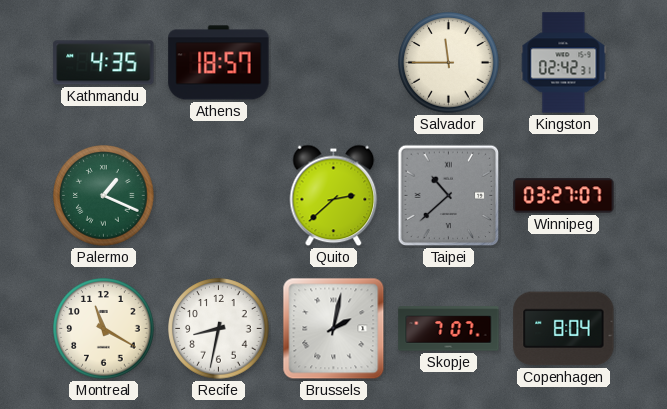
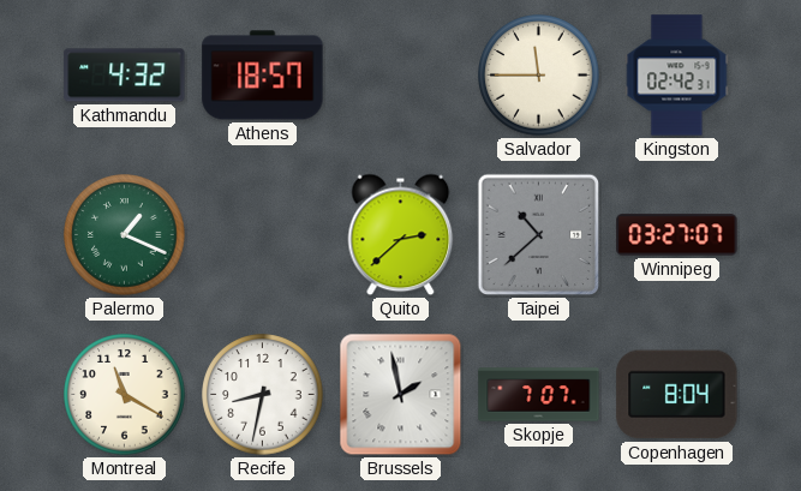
Kathmandu: 4:35 -> 4:32 (125, 76)
Brussels: 2:02 -> 1:58 (401, 395)
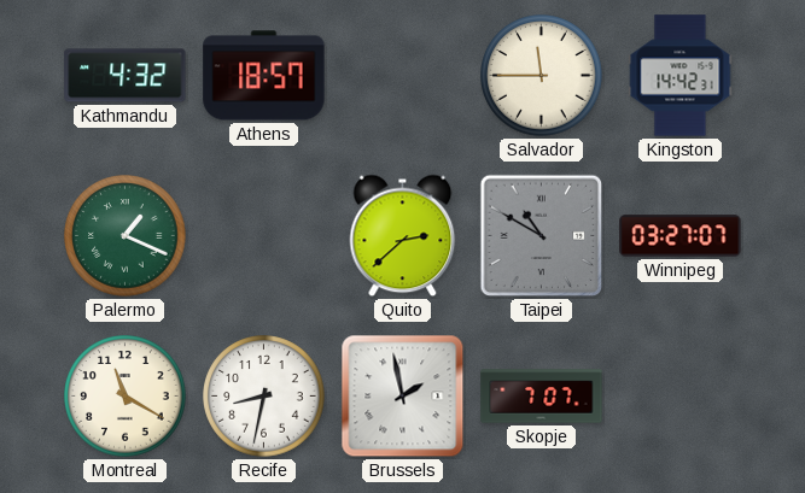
Kingston: 02:42 -> 14:42 (681, 76)
Taipei: 10:38 -> 10:50 (542, 236)
Copenhagen: 8:04 -> none (677, 395)
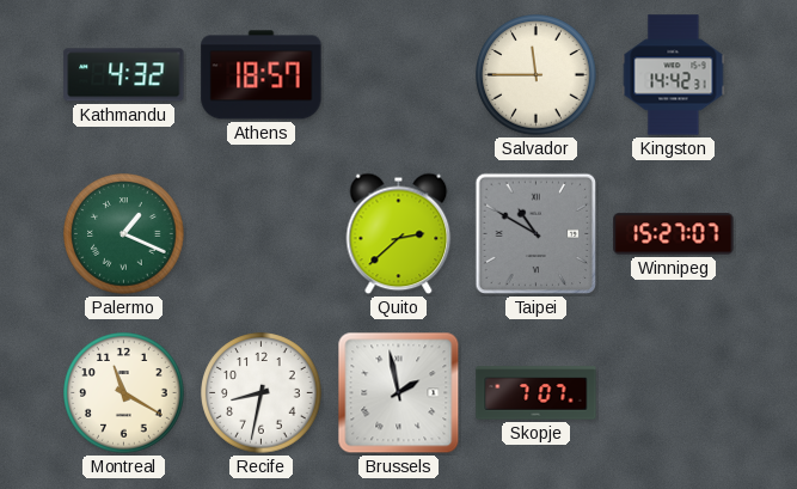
Winnipeg: 03:27 -> 15:27 (674, 234)
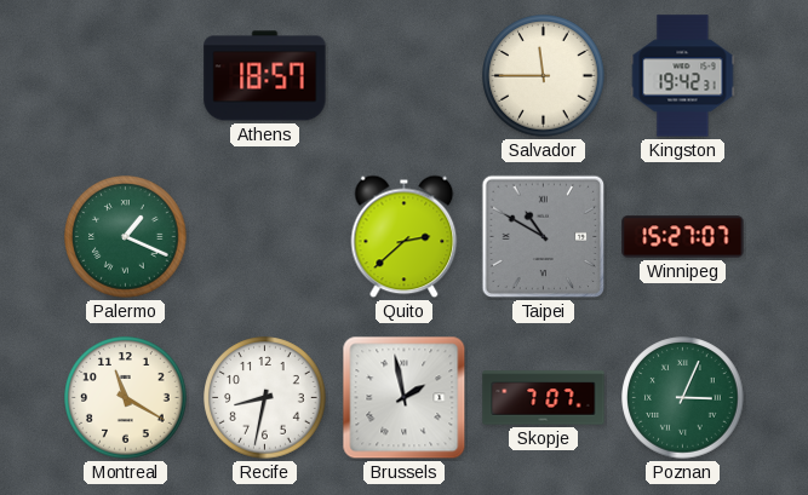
Kathmandu: 4:32 -> none (124, 75)
Kingston: 14:42 -> 19:42 (683, 76)
Poznan: none -> 3:04 (683, 398)
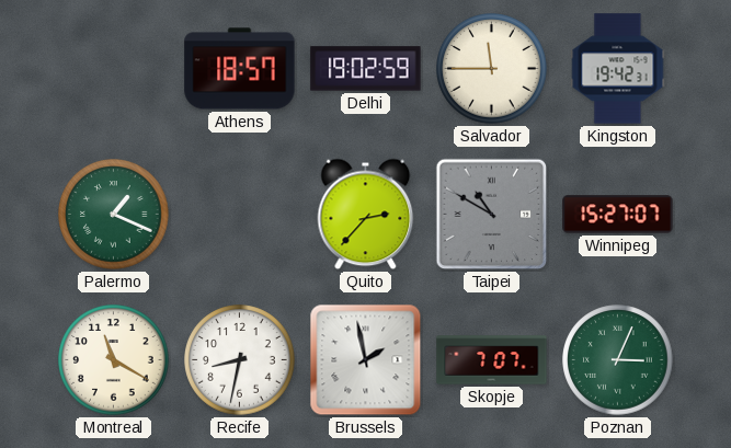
Delhi: none -> 19:02 (366, 69)
Quito: 2:38 -> 2:37 (366, 215)
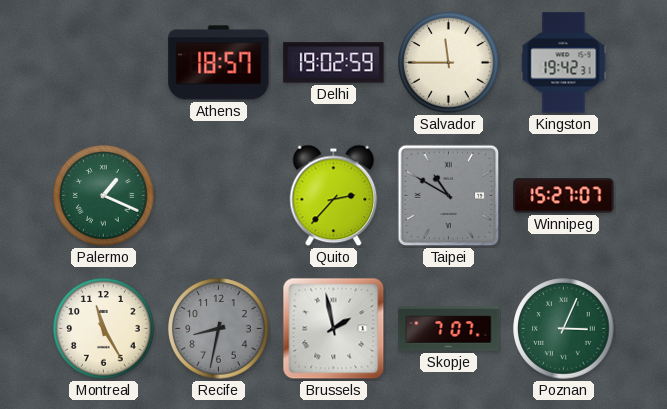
Montreal: 11:20 -> 11:25 (104, 329)
Recife dial: white -> grey (219, 329)
